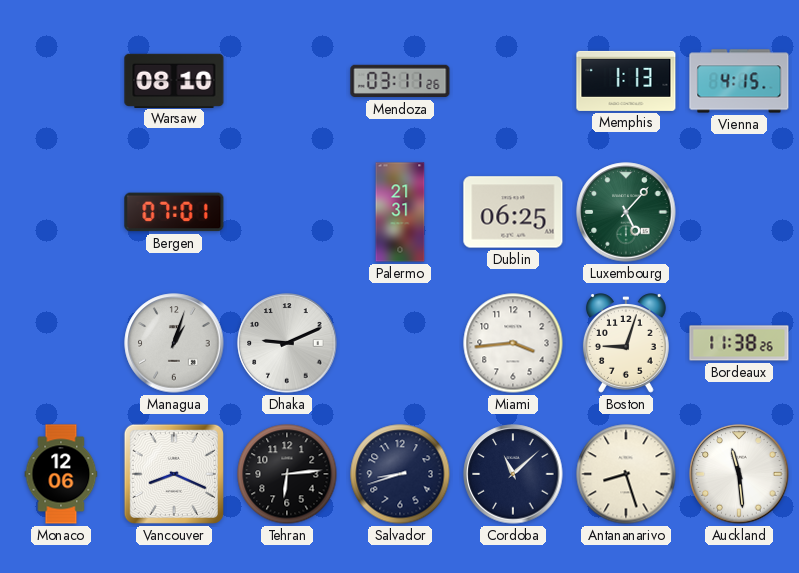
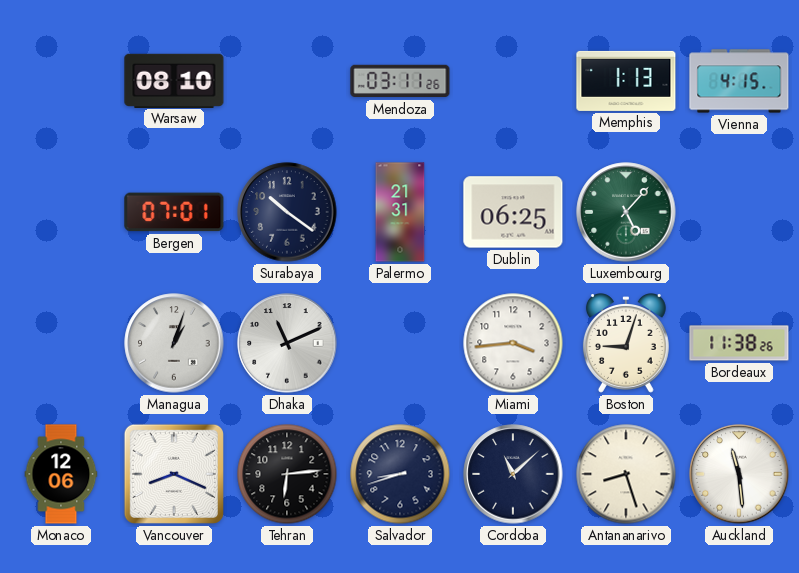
Surabaya: none -> 10:21 (287, 212)
Dhaka: 9:11 -> 11:11 (287, 343)
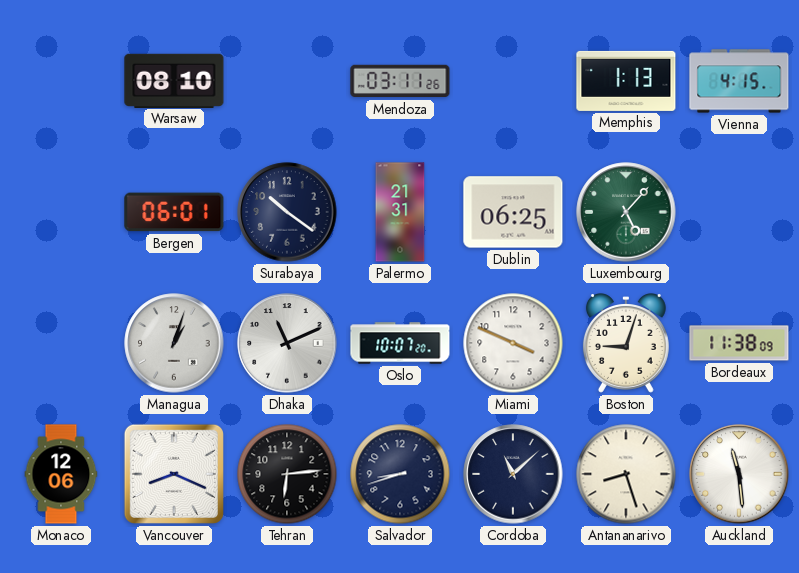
Bergen: 07:01 -> 06:01 (174, 212)
Oslo: none -> 10:07 (400, 343)
Miami: 3:44 -> 3:49 (513, 343)
Bordeaux: 11:38:26 -> 11:38:09 (739, 343)
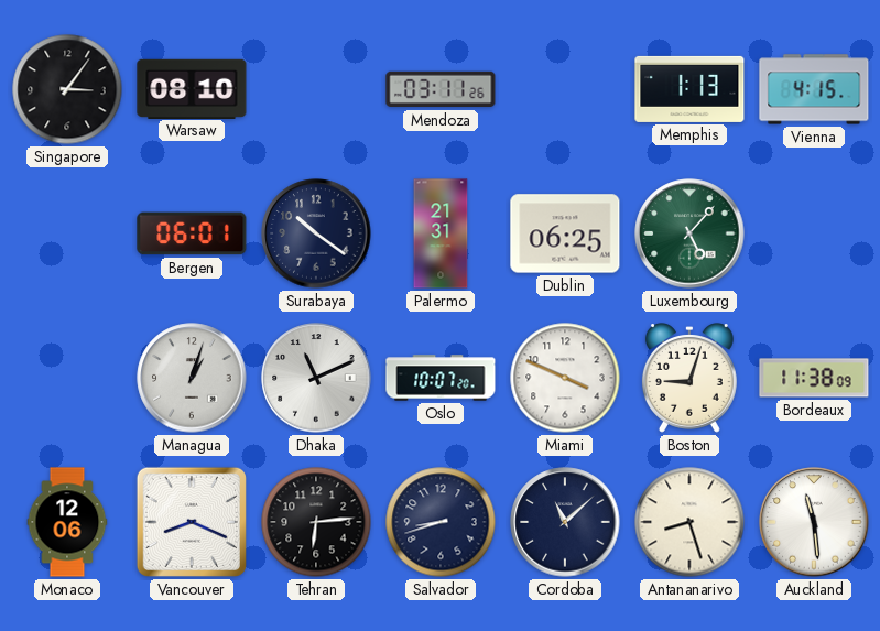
Singapore: none -> 3:06 (67, 89)
